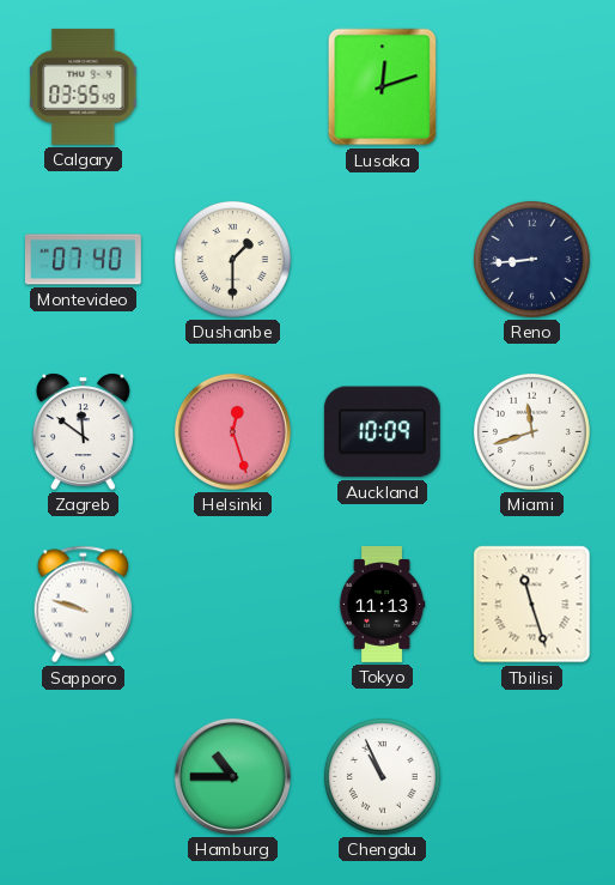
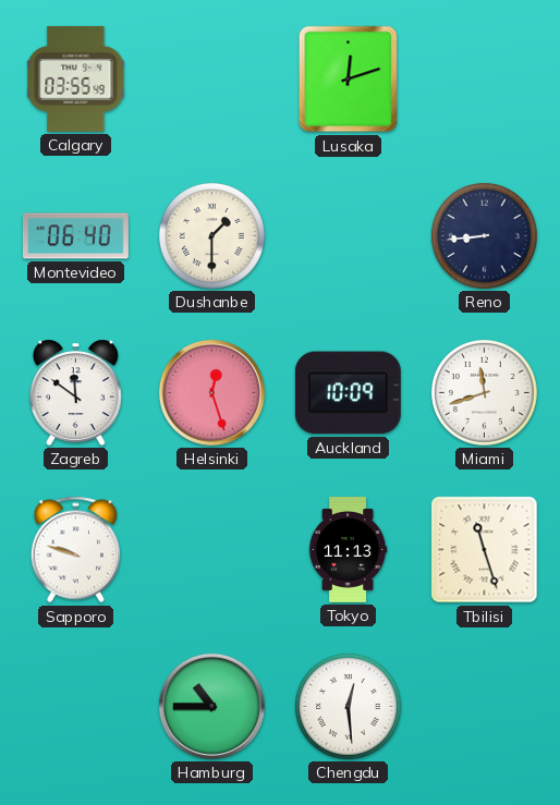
Montevideo: 07:40 -> 06:40 (75, 236)
Chengdu: 10:56 -> 12:29 (348, 706)
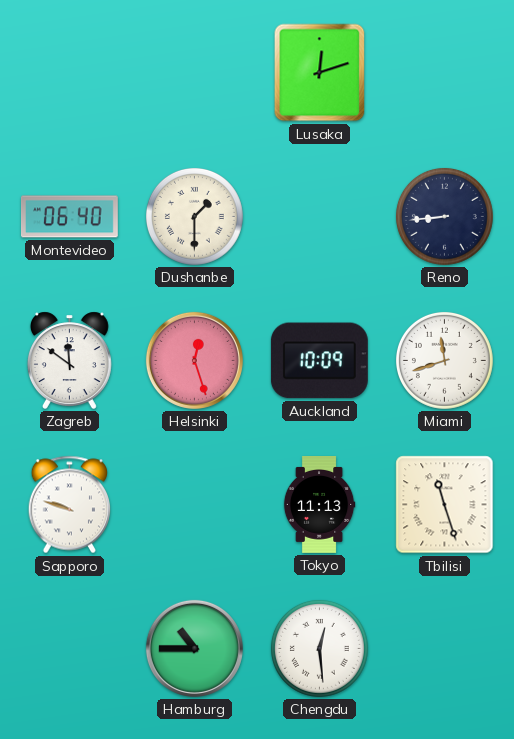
Calgary: 03:55 -> none (76, 78)
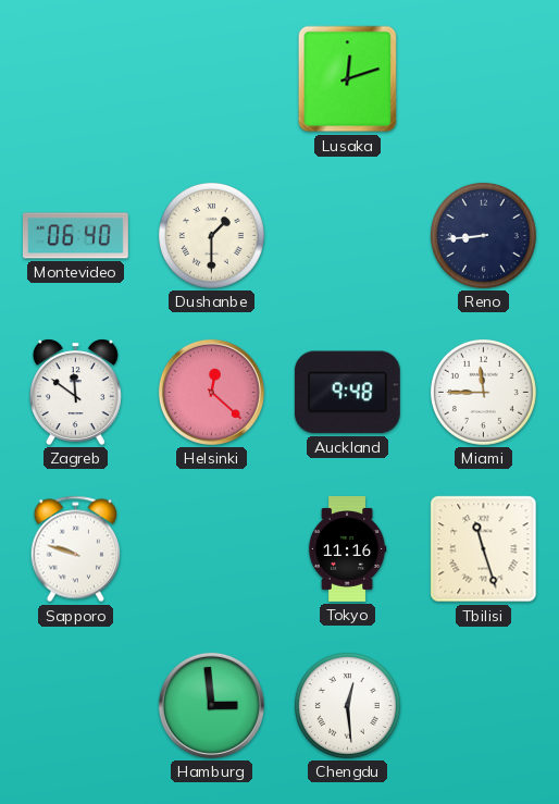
Helsinki: 12:27 -> 12:22 (211, 392)
Auckland: 10:09 -> 9:48 (347, 393)
Miami: 11:42 -> 11:45 (483, 392)
Tokyo: 11:13 -> 11:16 (347, 549)
Hamburg: 10:45 -> 2:59 (211, 705)
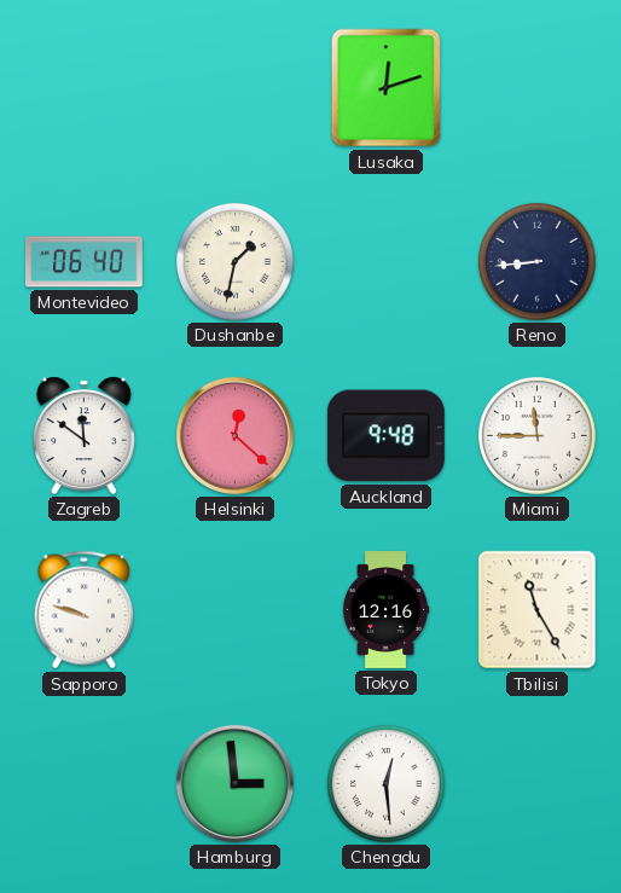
Dushanbe: 1:30 -> 1:32 (234, 261)
Tokyo: 11:16 -> 12:16 (385, 610)
Tbilisi: 11:27 -> 11:25 (538, 610)
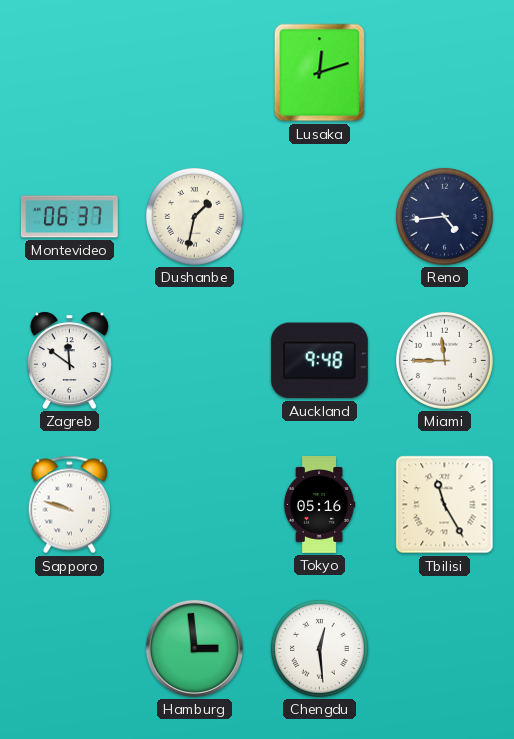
Montevideo: 06:40 -> 06:37 (69, 217)
Reno: 8:44 -> 4:44 (444, 216)
Helsinki: 12:22 -> none (234, 435)
Tokyo: 12:16 -> 05:16 (319, 505)
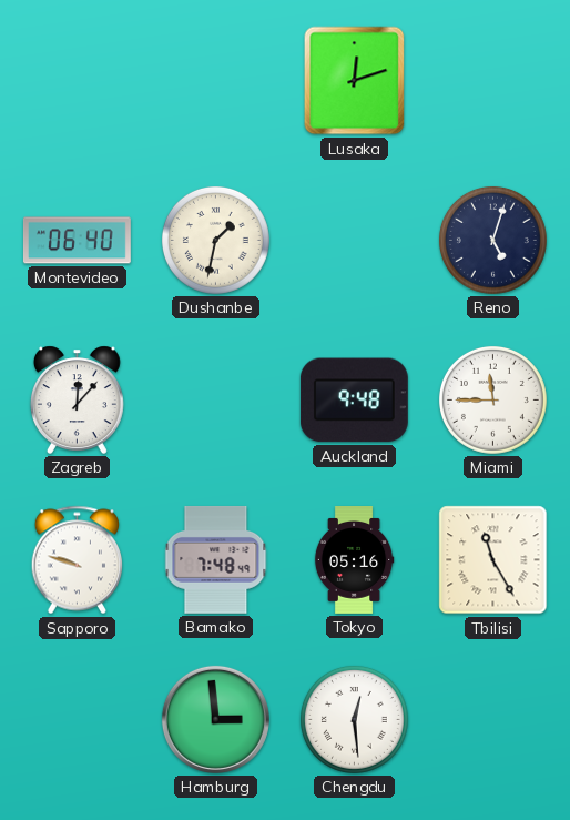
Montevideo: 06:37 -> 06:40 (77, 241)
Reno: 4:44 -> 5:03 (492, 240)
Zagreb: 11:51 -> 12:07 (77, 399)
Bamako: none -> 7:48 (216, 559)
